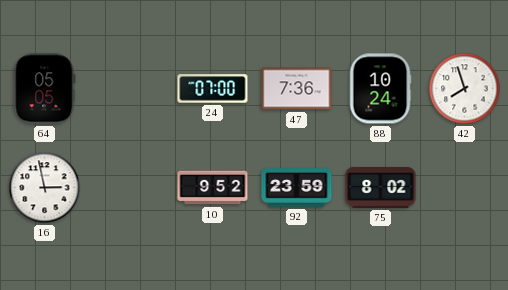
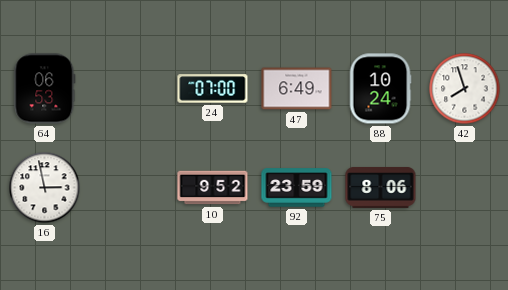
64: 05:05 -> 06:53 (45, 89)
47: 7:36 -> 6:49 (297, 89)
75: 8:02 -> 8:06 (381, 187)
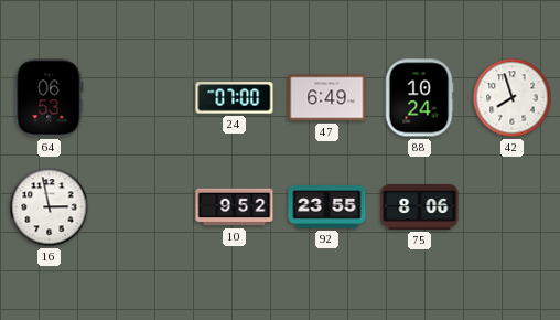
92: 23:59 -> 23:55 (327, 207)
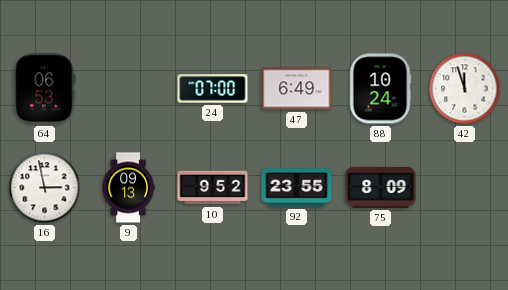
42: 7:57 -> 11:57 (465, 89)
9: none -> 09:13 (128, 188)
75: 8:06 -> 8:09 (381, 187)
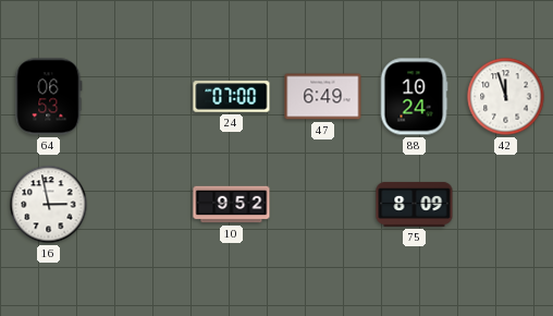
9: 09:13 -> none (128, 188)
92: 23:55 -> none (297, 188)
